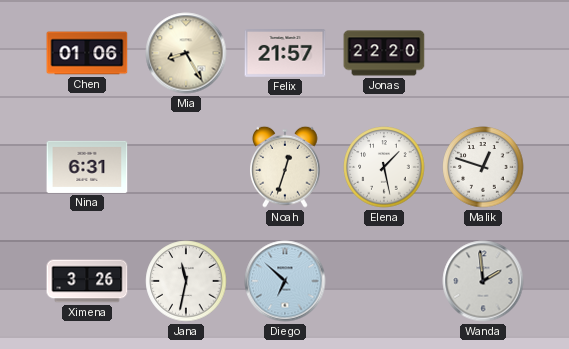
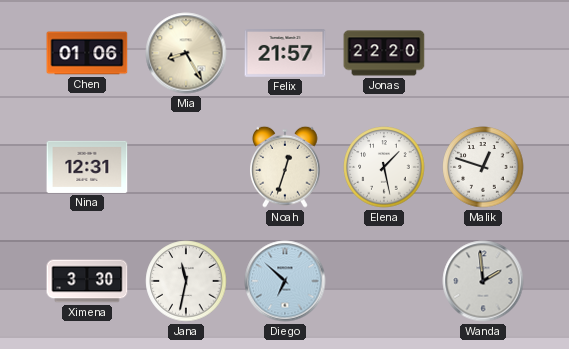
Nina: 6:31 -> 12:31 (87, 167)
Ximena: 3:26 -> 3:30 (87, 281)
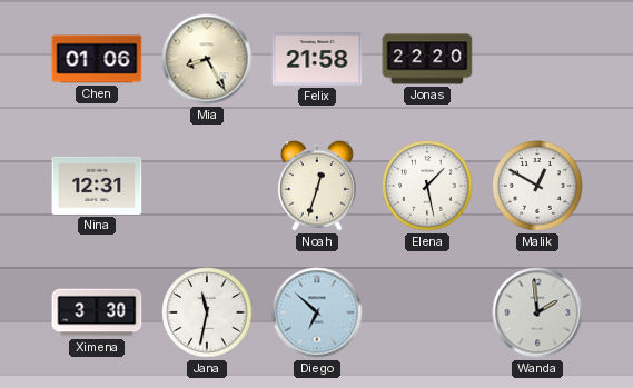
Felix: 21:57 -> 21:58 (317, 60)
Malik: 12:48 -> 12:50 (537, 186)
